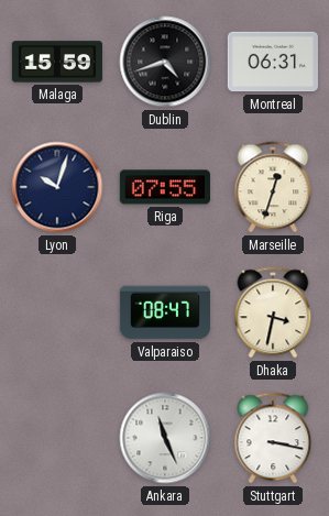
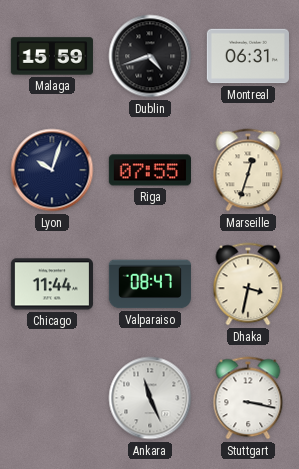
Chicago: none -> 11:44 (52, 284)
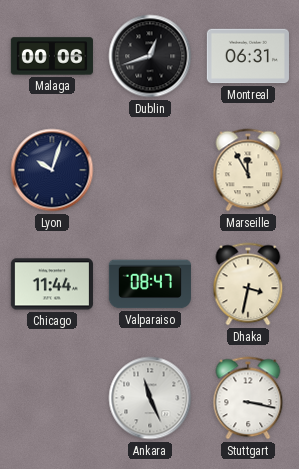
Malaga: 15:59 -> 00:06 (52, 56)
Dublin: 4:42 -> 12:42 (150, 56)
Riga: 07:55 -> none (150, 170)
Marseille: 12:33 -> 11:55 (248, 170)
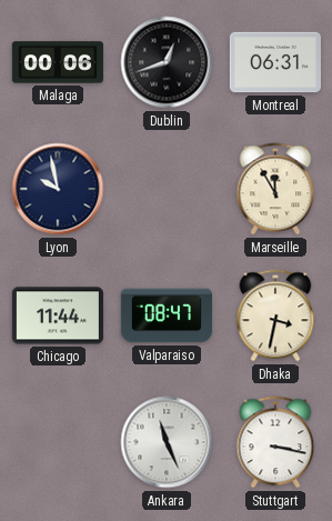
Lyon: 10:03 -> 9:58 (58, 189)
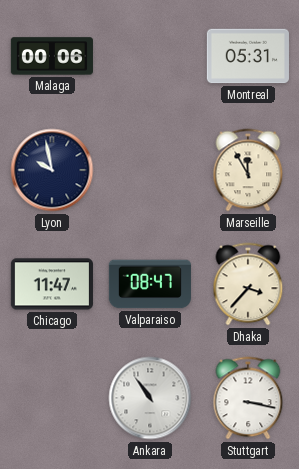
Dublin: 12:42 -> none (167, 62)
Montreal: 06:31 -> 05:31 (248, 56)
Chicago: 11:44 -> 11:47 (52, 284)
Dhaka: 3:32 -> 3:37 (248, 284)
Ankara: 11:26 -> 10:54 (150, 398)
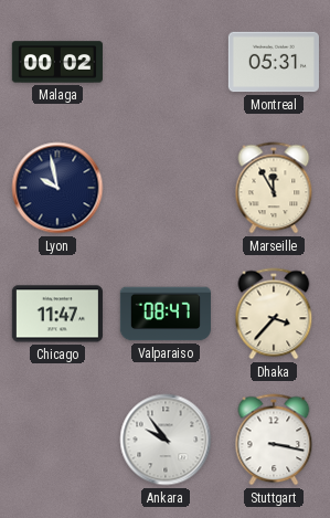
Malaga: 00:06 -> 00:02 (57, 62)
Ankara: 10:54 -> 9:54 (166, 440)
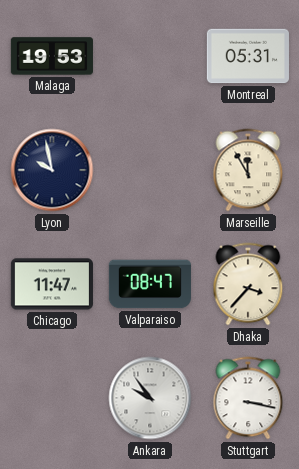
Malaga: 00:02 -> 19:53 (52, 56)
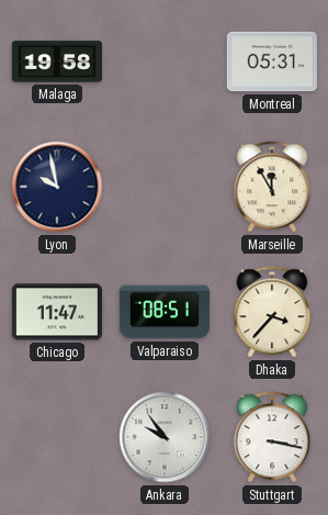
Malaga: 19:53 -> 19:58 (57, 61)
Valparaiso: 08:47 -> 08:51 (165, 312)
